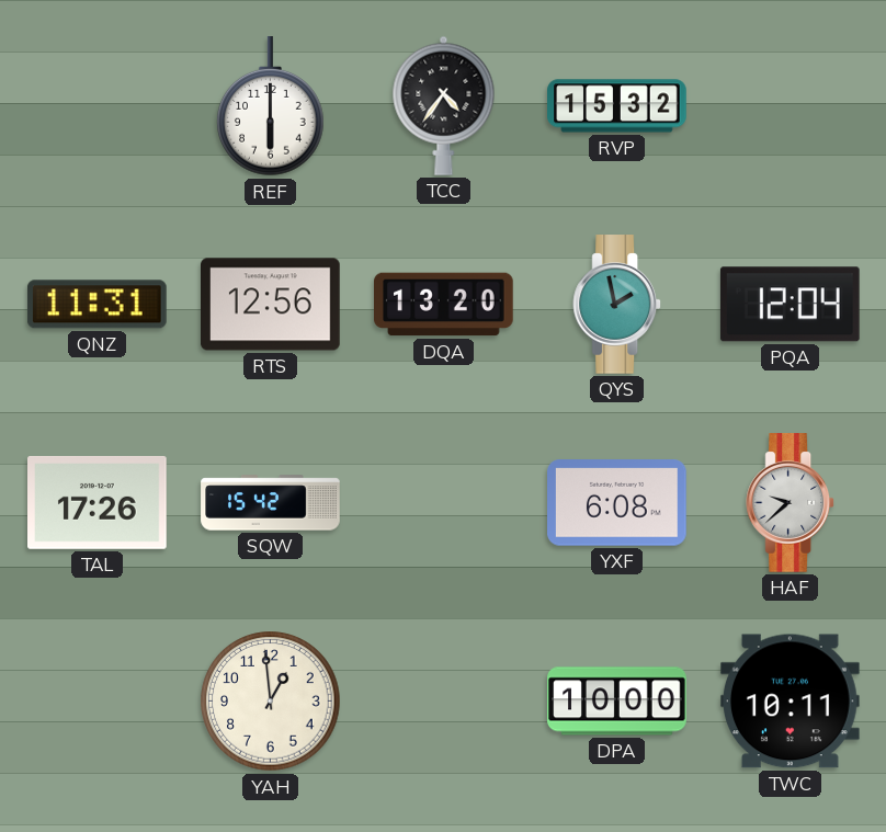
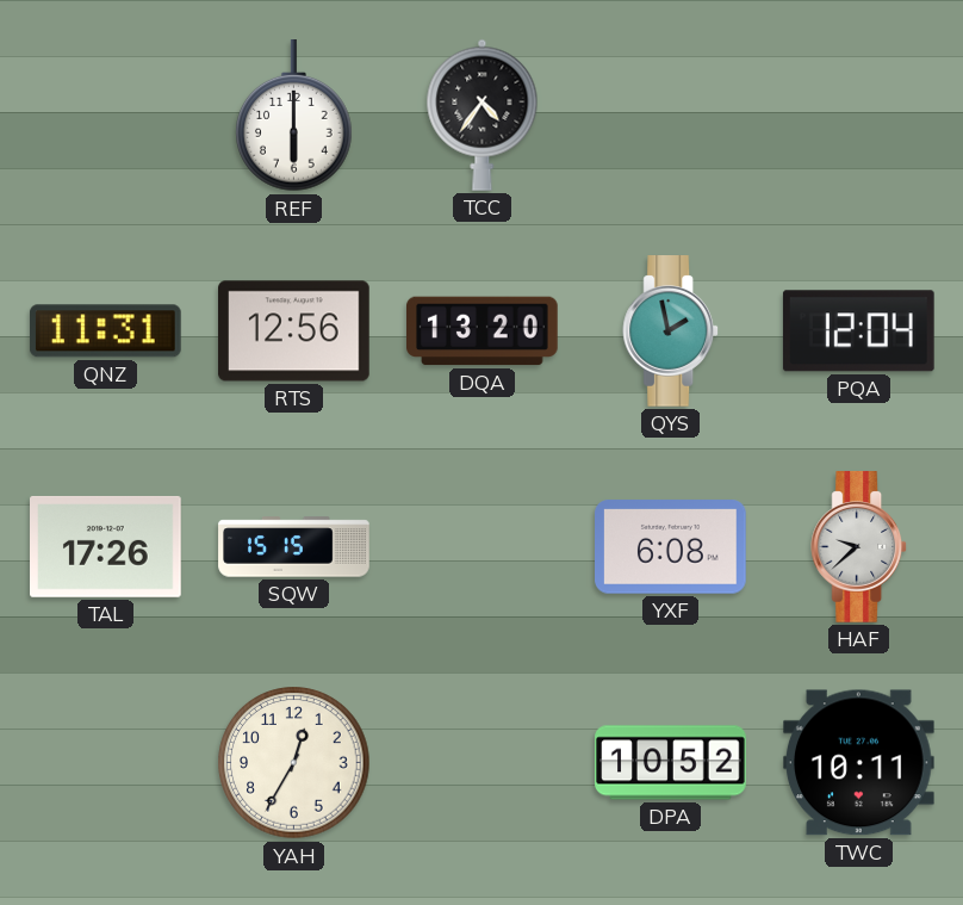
RVP: 15:32 -> none (617, 106)
SQW: 15:42 -> 15:15 (294, 547)
YAH: 12:59 -> 12:35 (294, 763)
DPA: 10:00 -> 10:52 (671, 763)
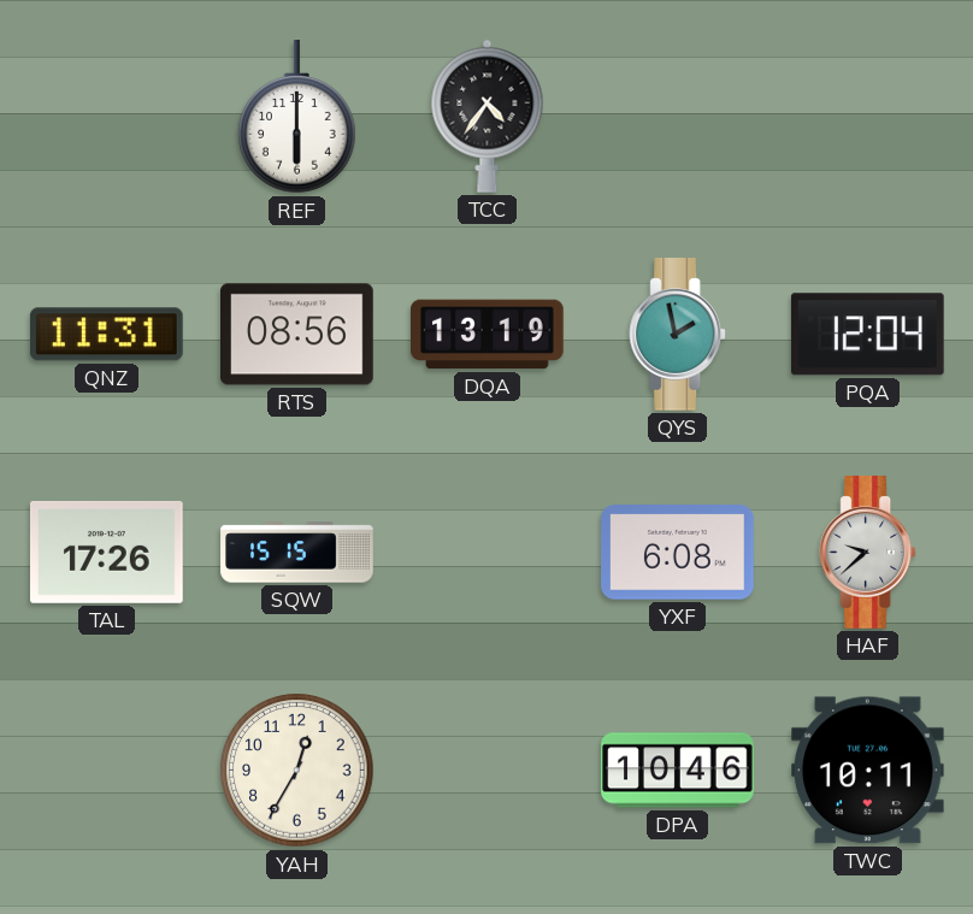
RTS: 12:56 -> 08:56 (297, 335)
DQA: 13:20 -> 13:19 (488, 335)
DPA: 10:52 -> 10:46 (678, 771)
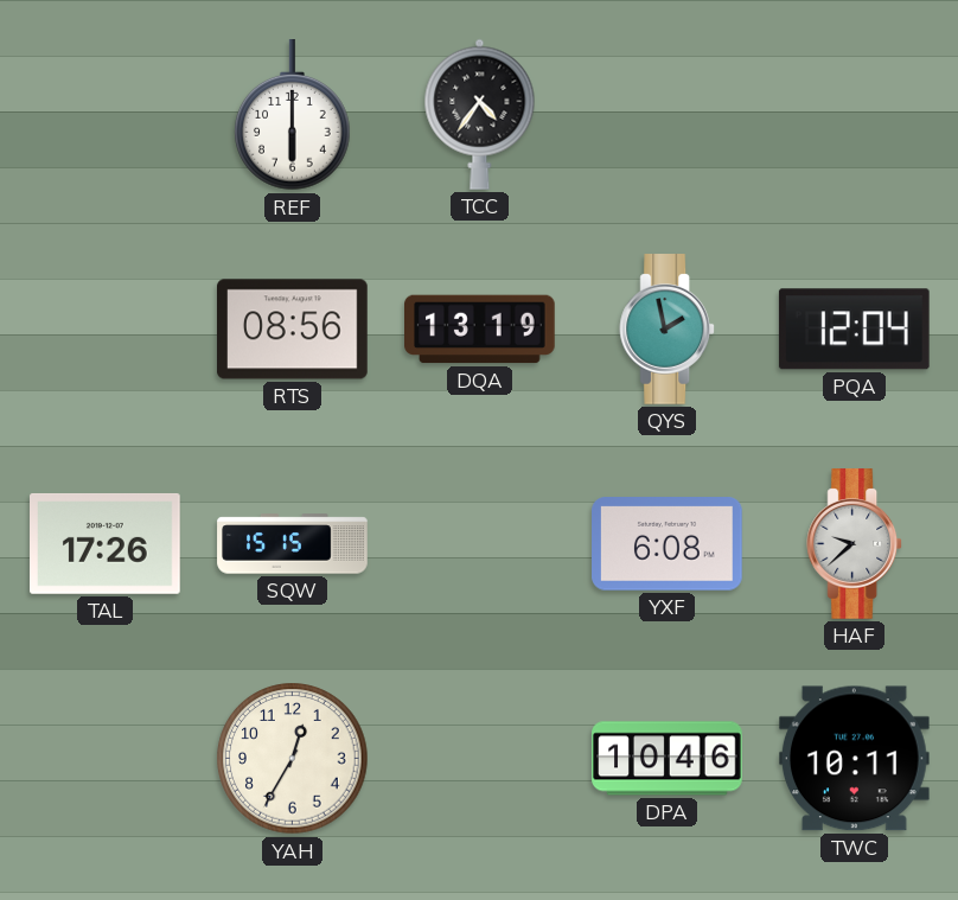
QNZ: 11:31 -> none (106, 335)
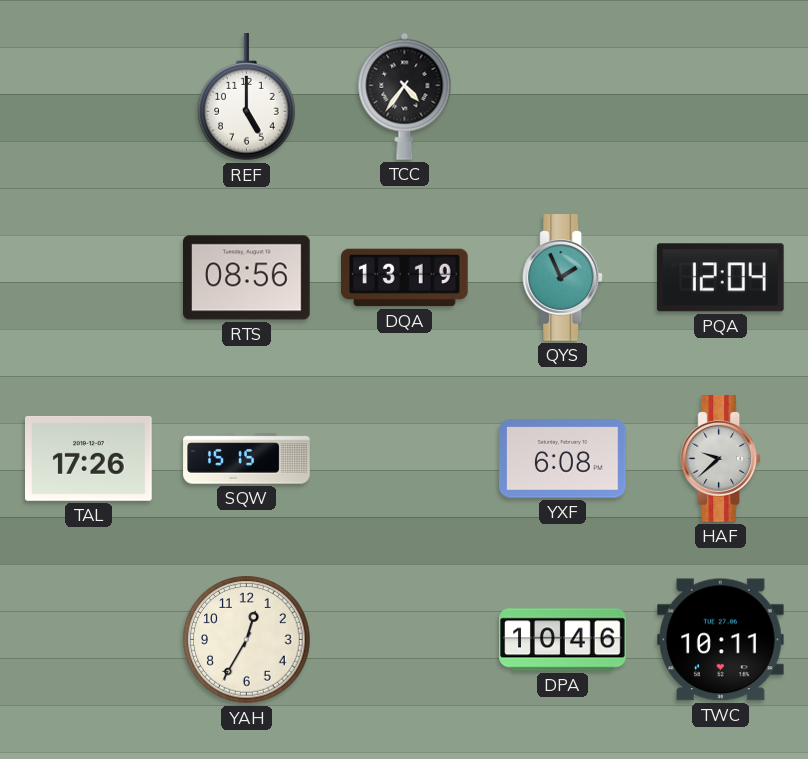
REF: 6:00 -> 5:00 (247, 98)
QYS: 1:58 -> 1:56 (563, 278)
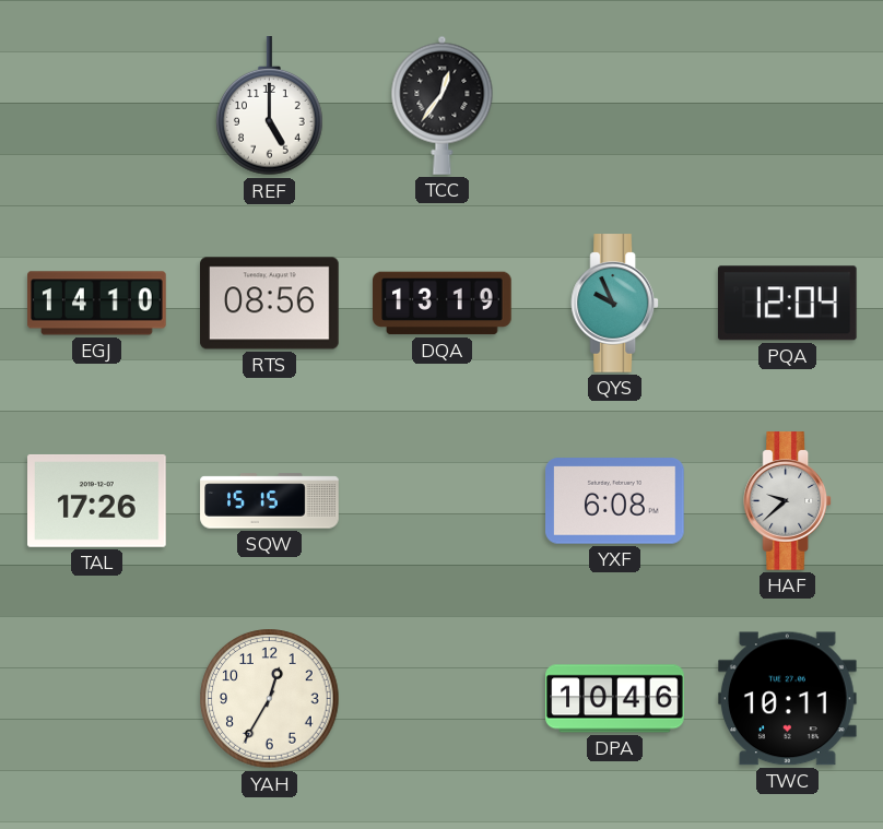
TCC: 4:36 -> 12:36 (443, 105)
EGJ: none -> 14:10 (97, 304)
QYS: 1:56 -> 9:56 (615, 304)
